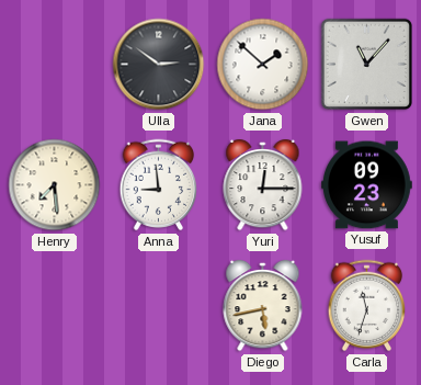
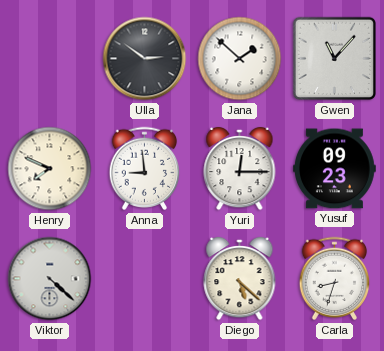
Henry: 7:29 -> 7:49 (50, 169)
Viktor: none -> 4:22 (50, 279)
Diego: 5:43 -> 5:22 (240, 279)
Carla: 11:33 -> 8:33 (335, 279)
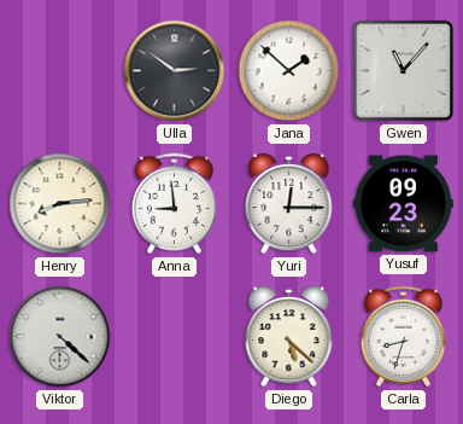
Henry: 7:49 -> 8:14 (60, 204)
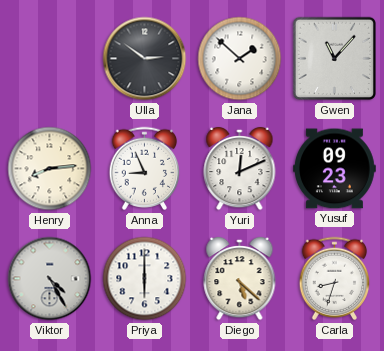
Anna: 8:59 -> 8:56 (145, 169)
Yuri: 12:15 -> 12:11 (240, 169)
Viktor: 4:22 -> 4:25 (50, 279)
Priya: none -> 6:00 (145, 279)
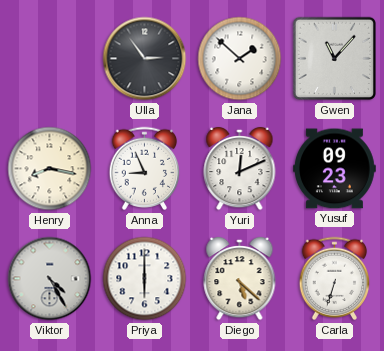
Ulla: 2:51 -> 2:54 (145, 59)
Henry: 8:14 -> 8:17 (50, 169)
Carla: 8:33 -> 6:33 (335, 279)
